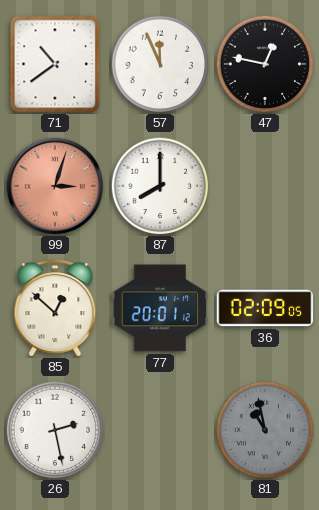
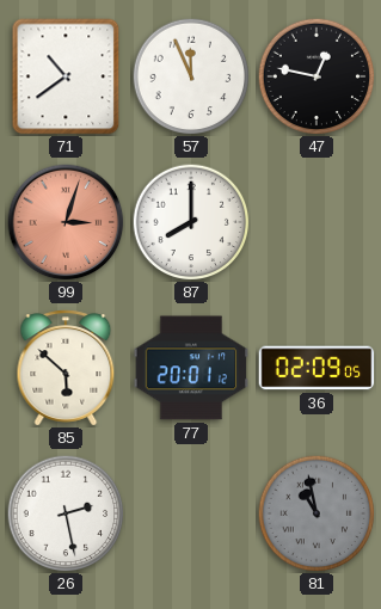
85: 12:52 -> 5:52 (66, 368)
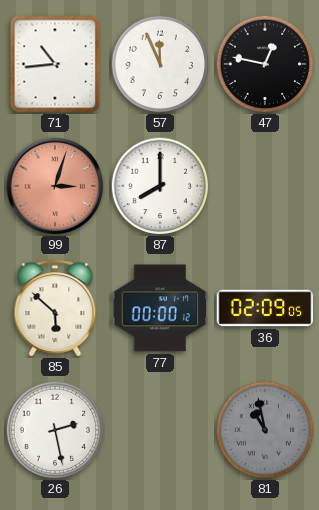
71: 10:39 -> 10:44 (55, 64)
77: 20:01 -> 00:00 (160, 308)
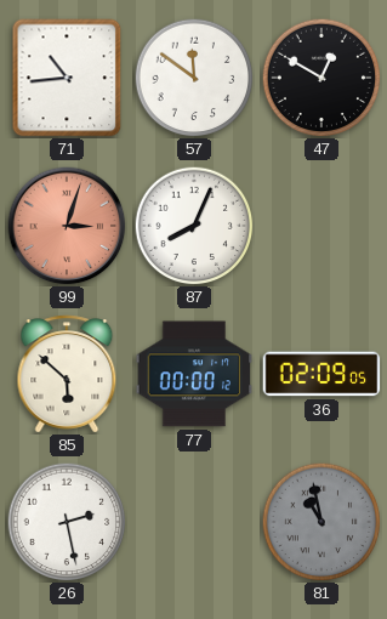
57: 11:56 -> 11:51 (194, 78)
47: 12:47 -> 12:50 (321, 78)
87: 8:00 -> 8:04 (194, 226)
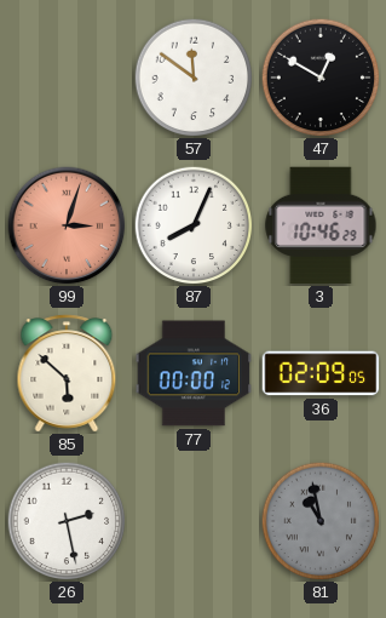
71: 10:44 -> none (67, 78)
3: none -> 10:46 (321, 225)
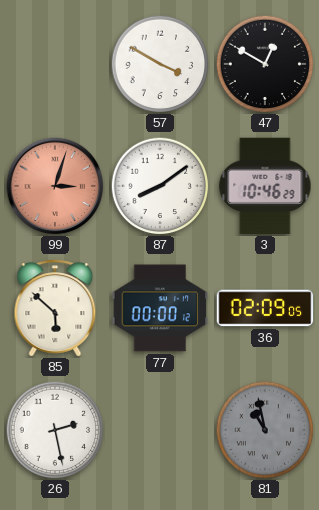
57: 11:51 -> 3:50 (160, 64)
87: 8:04 -> 8:09 (160, 186)
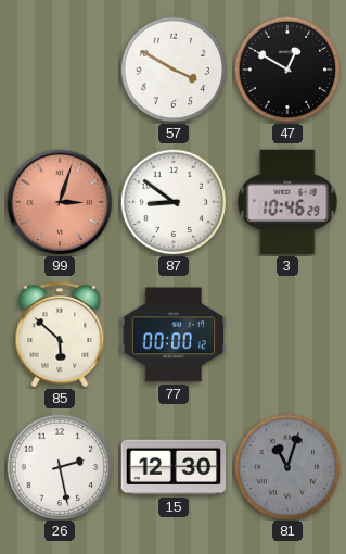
87: 8:09 -> 8:51 (174, 202)
36: 02:09 -> none (265, 308)
15: none -> 12:30 (174, 467)
81: 10:58 -> 11:03 (287, 467)
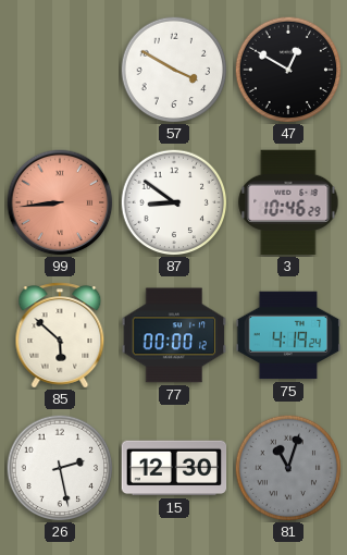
99: 3:03 -> 8:44 (60, 202)
75: none -> 4:19 (288, 335)
